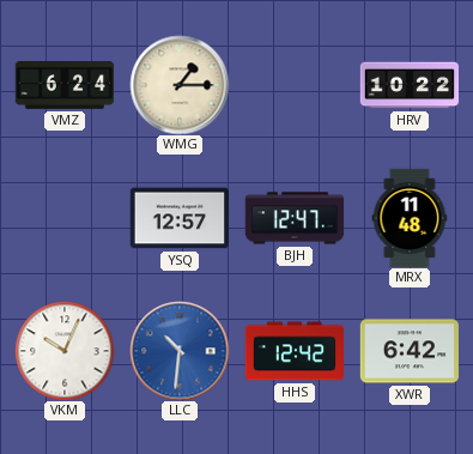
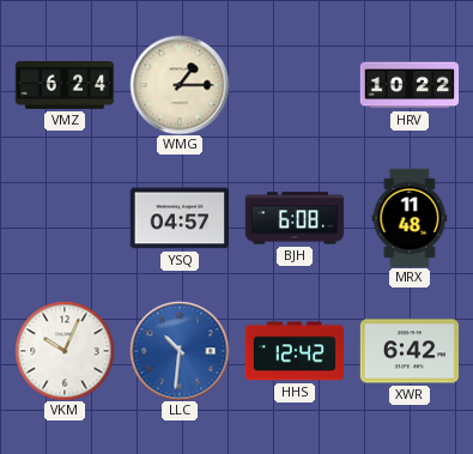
YSQ: 12:57 -> 04:57 (178, 218)
BJH: 12:47 -> 6:08 (295, 218)
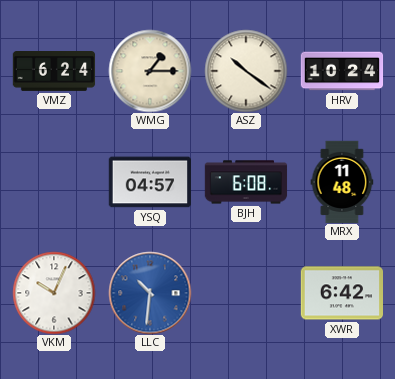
ASZ: none -> 10:21 (246, 71)
HRV: 10:22 -> 10:24 (342, 71)
HHS: 12:42 -> none (293, 351)
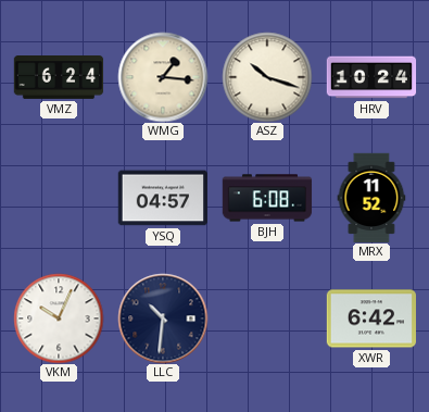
WMG: 1:15 -> 1:16 (163, 77)
ASZ: 10:21 -> 10:18 (267, 77)
MRX: 11:48 -> 11:52 (371, 198)
LLC dial: blue -> navy (163, 319)
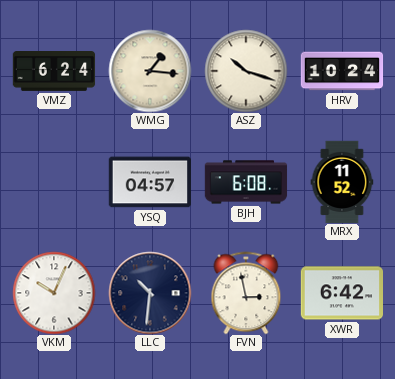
FVN: none -> 2:58 (246, 293)
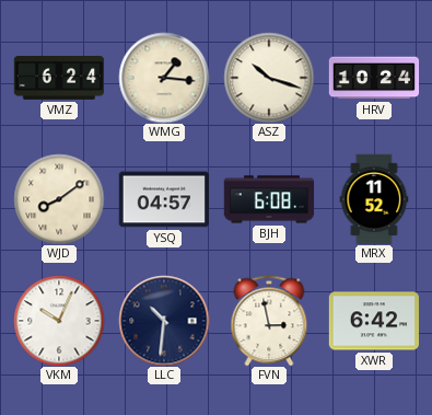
WJD: none -> 8:09 (59, 199)
